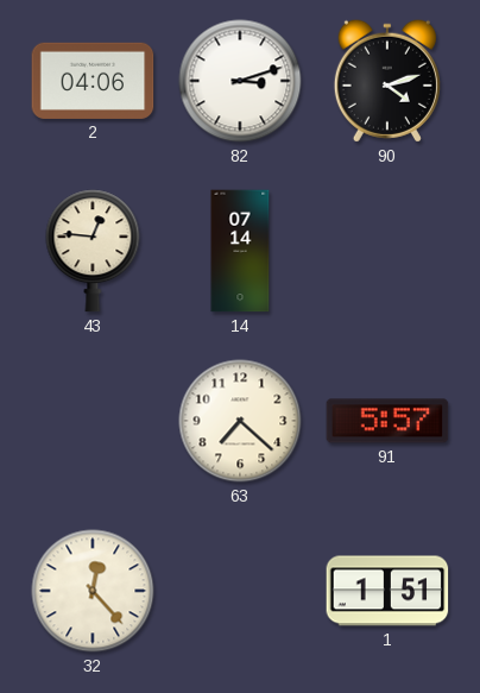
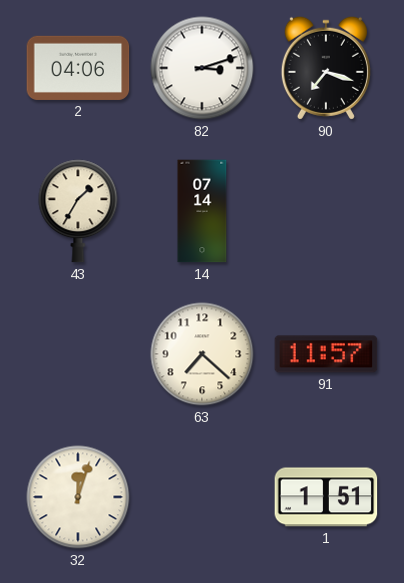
90: 4:12 -> 7:18 (326, 68)
43: 12:46 -> 1:35 (78, 211)
91: 5:57 -> 11:57 (326, 354)
32: 12:23 -> 12:03 (78, 497)
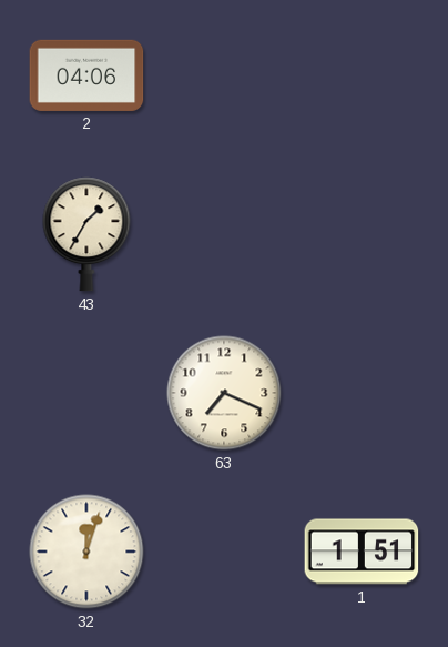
82: 3:12 -> none (202, 68)
90: 7:18 -> none (326, 68)
14: 07:14 -> none (202, 211)
63: 7:22 -> 7:19 (224, 393)
91: 11:57 -> none (326, 354)
